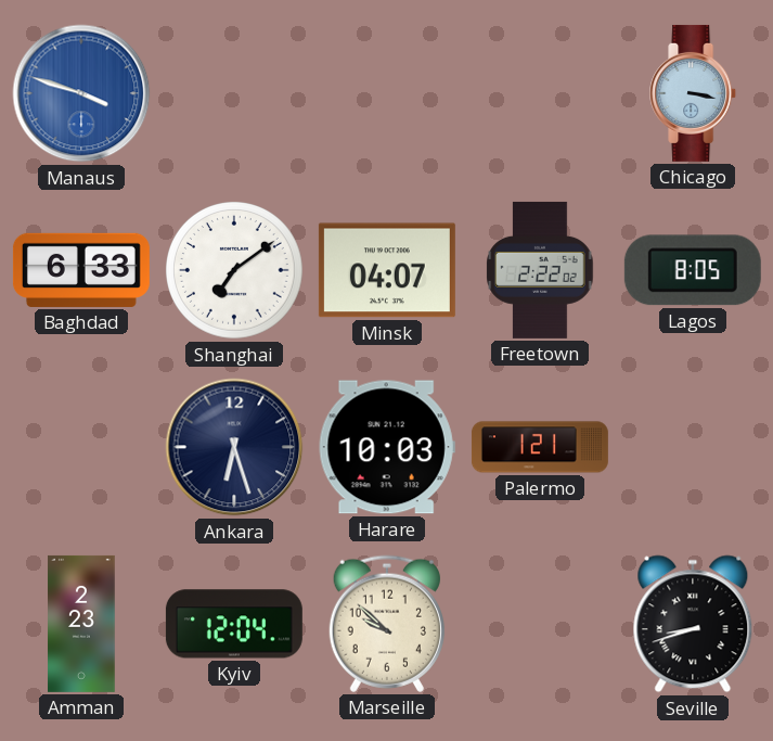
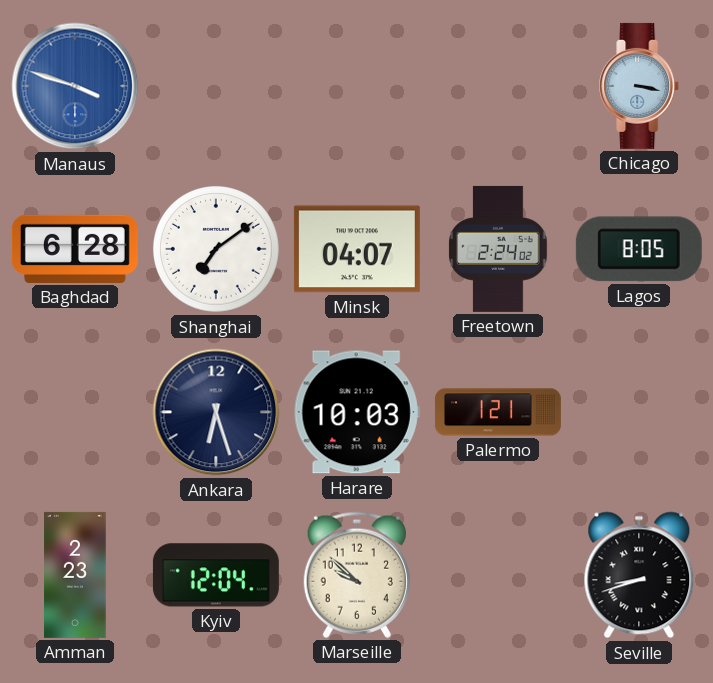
Baghdad: 6:33 -> 6:28 (75, 249)
Freetown: 2:22 -> 2:24 (498, 249)
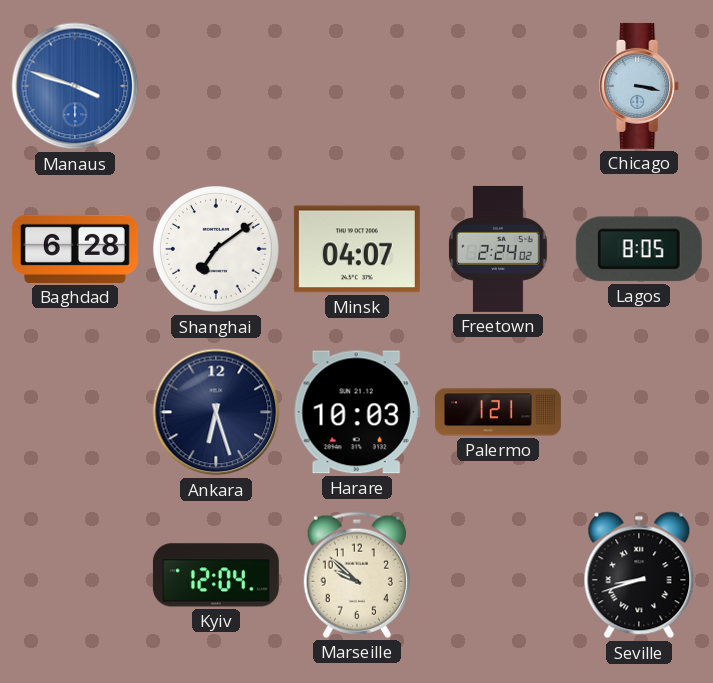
Amman: 2:23 -> none (75, 575)
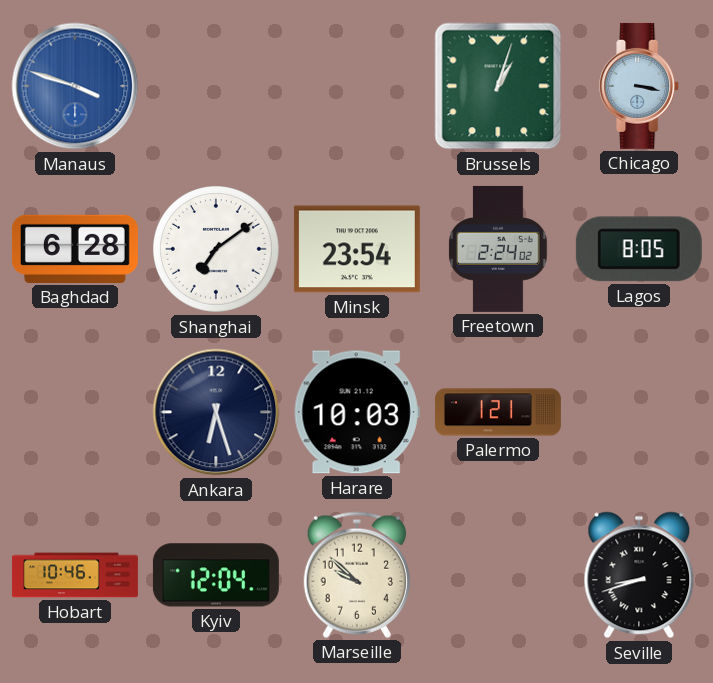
Brussels: none -> 1:03 (498, 86)
Minsk: 04:07 -> 23:54 (357, 249)
Hobart: none -> 10:46 (75, 575)
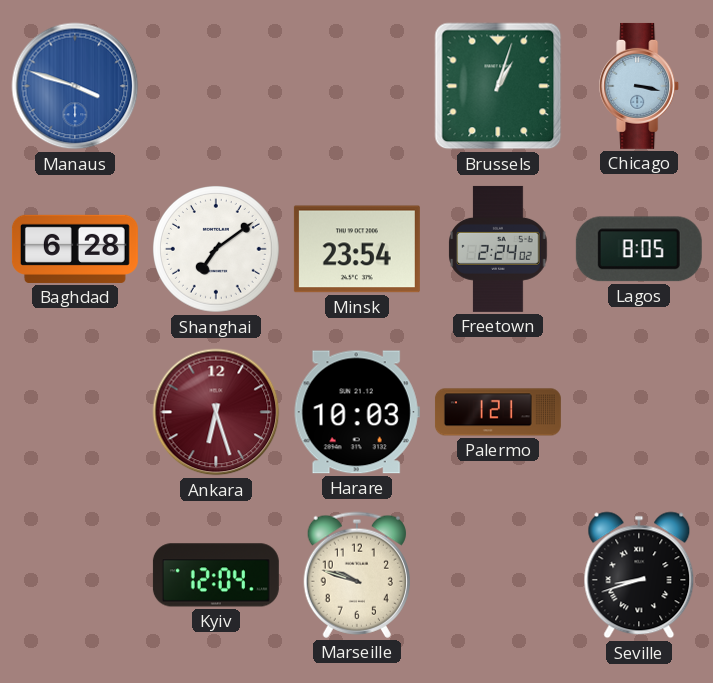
Ankara dial: navy -> burgundy (216, 412)
Hobart: 10:46 -> none (75, 575)
Marseille: 9:52 -> 9:48 (357, 575)
